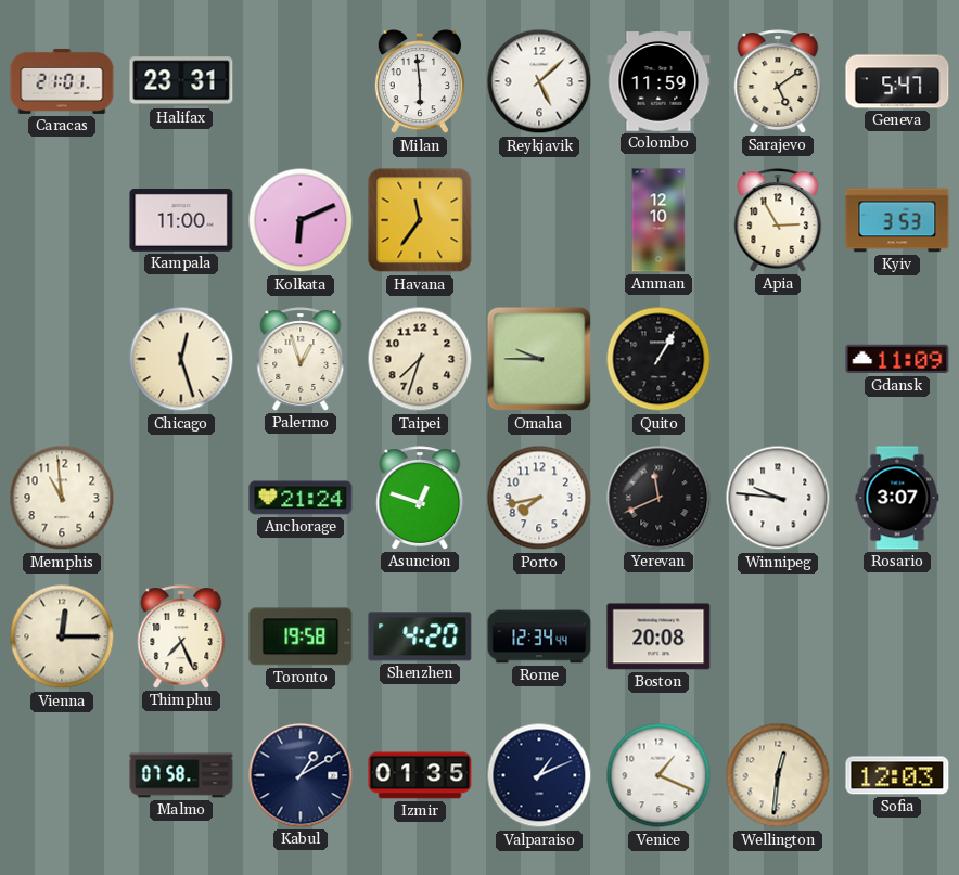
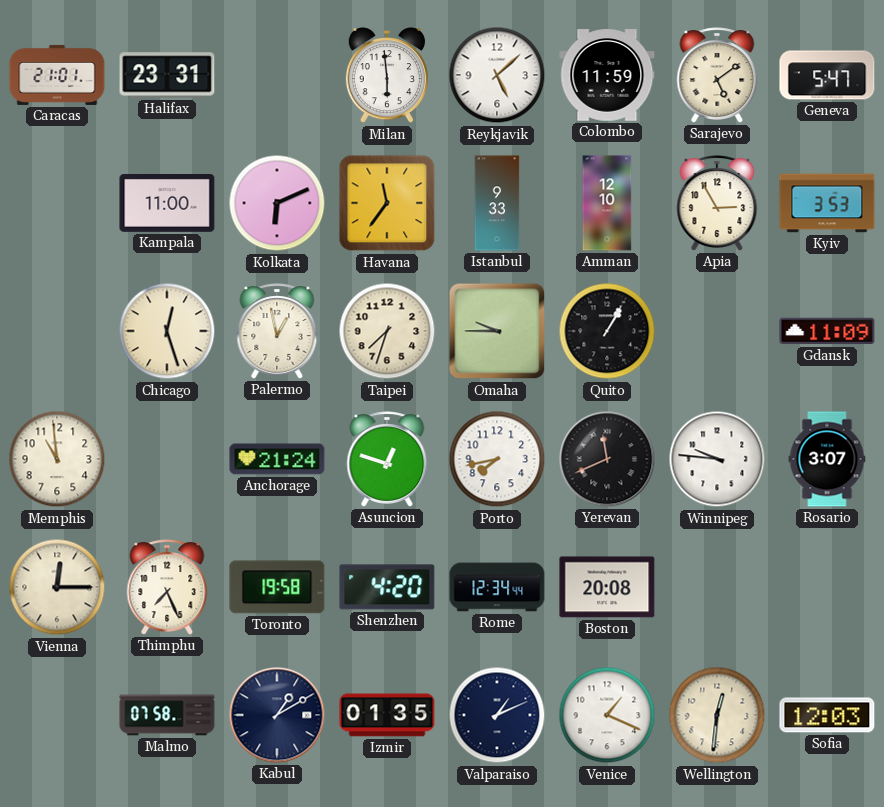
Istanbul: none -> 9:33 (497, 203)
Palermo: 12:57 -> 12:58 (277, 331)
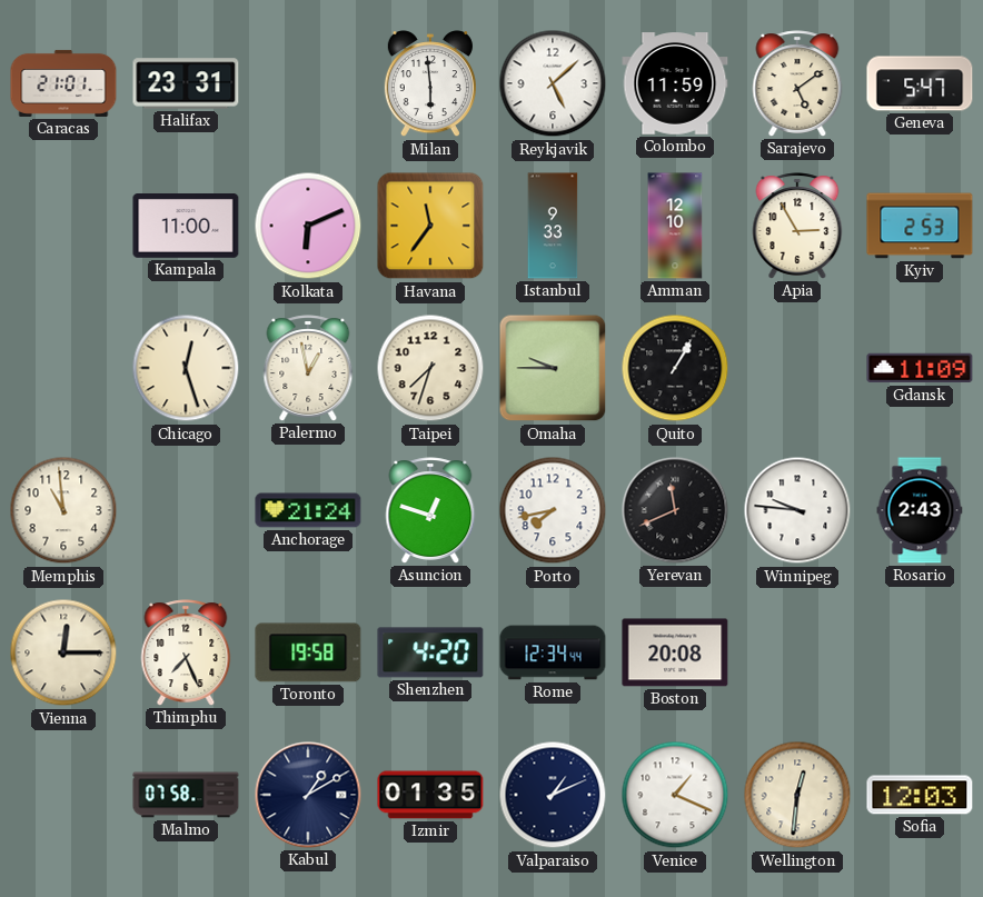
Kyiv: 3:53 -> 2:53 (920, 226)
Rosario: 3:07 -> 2:43 (920, 510)
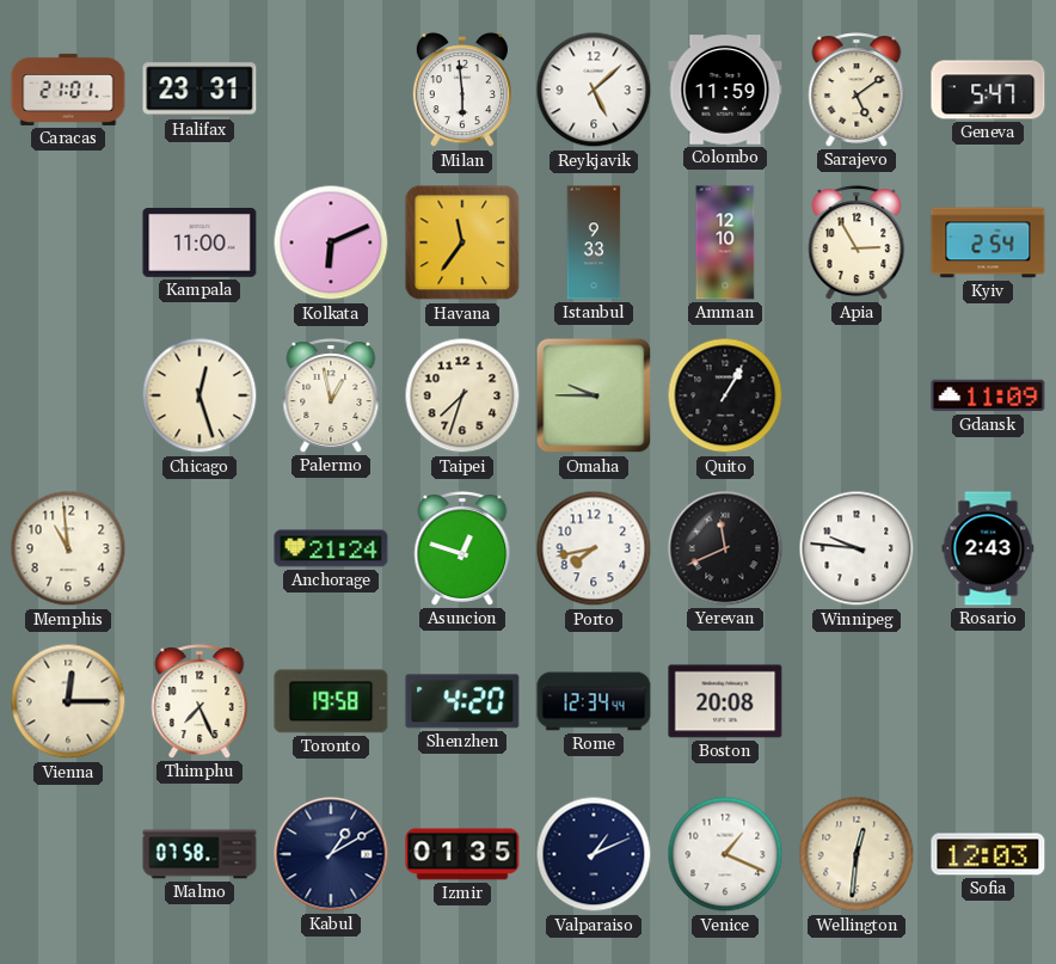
Kyiv: 2:53 -> 2:54 (988, 242)
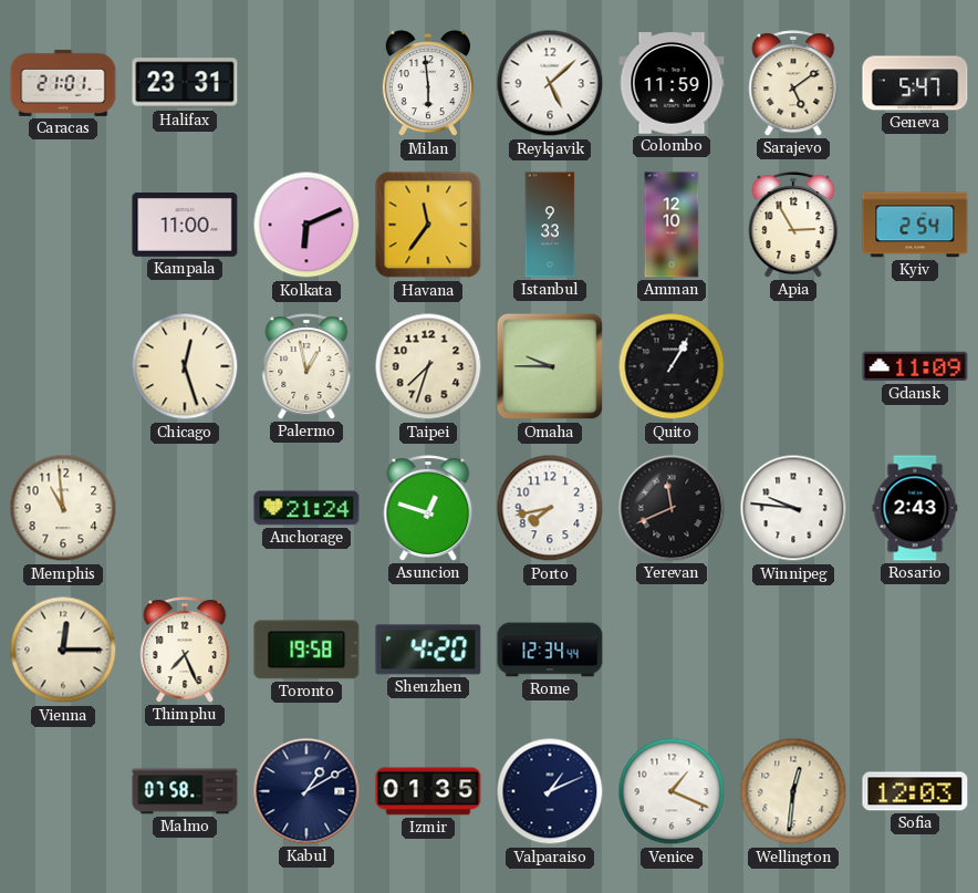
Boston: 20:08 -> none (725, 701)
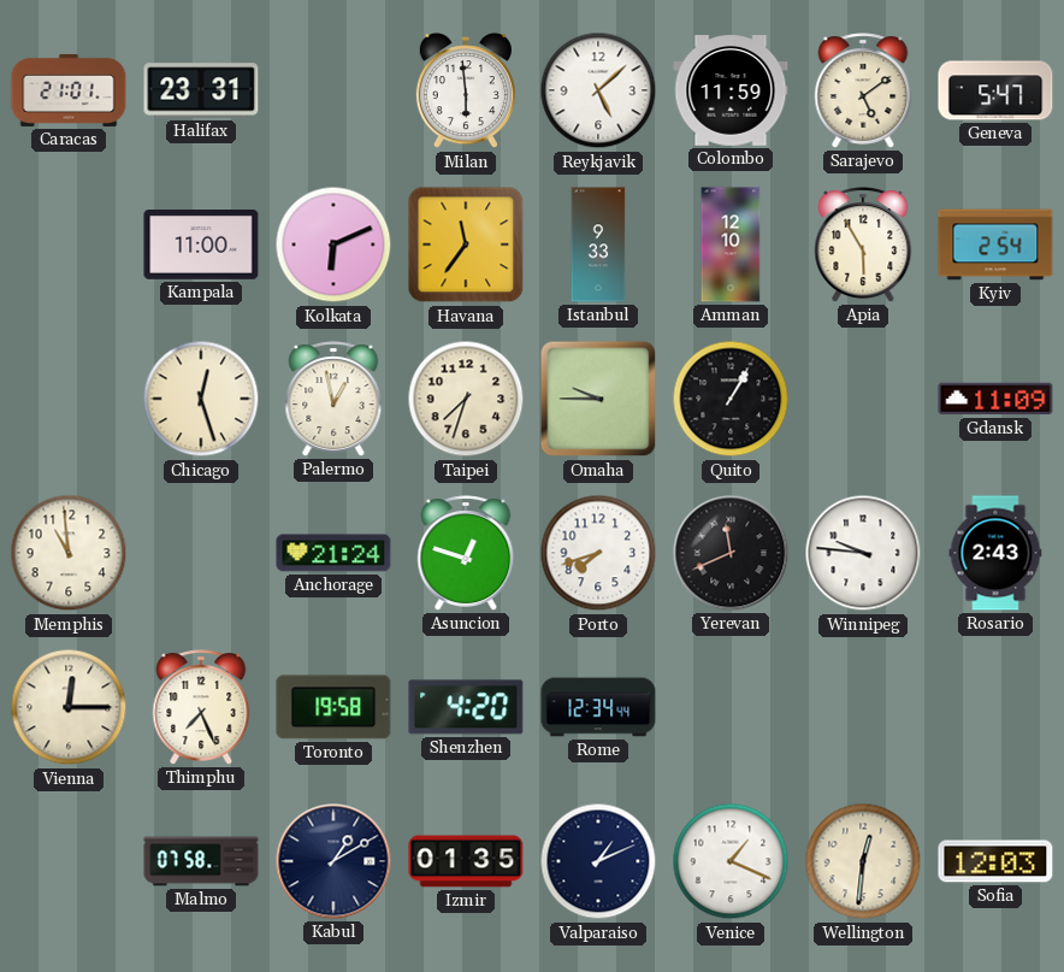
Apia: 2:55 -> 5:55 (863, 245)
Porto: 7:43 -> 7:42 (598, 553)
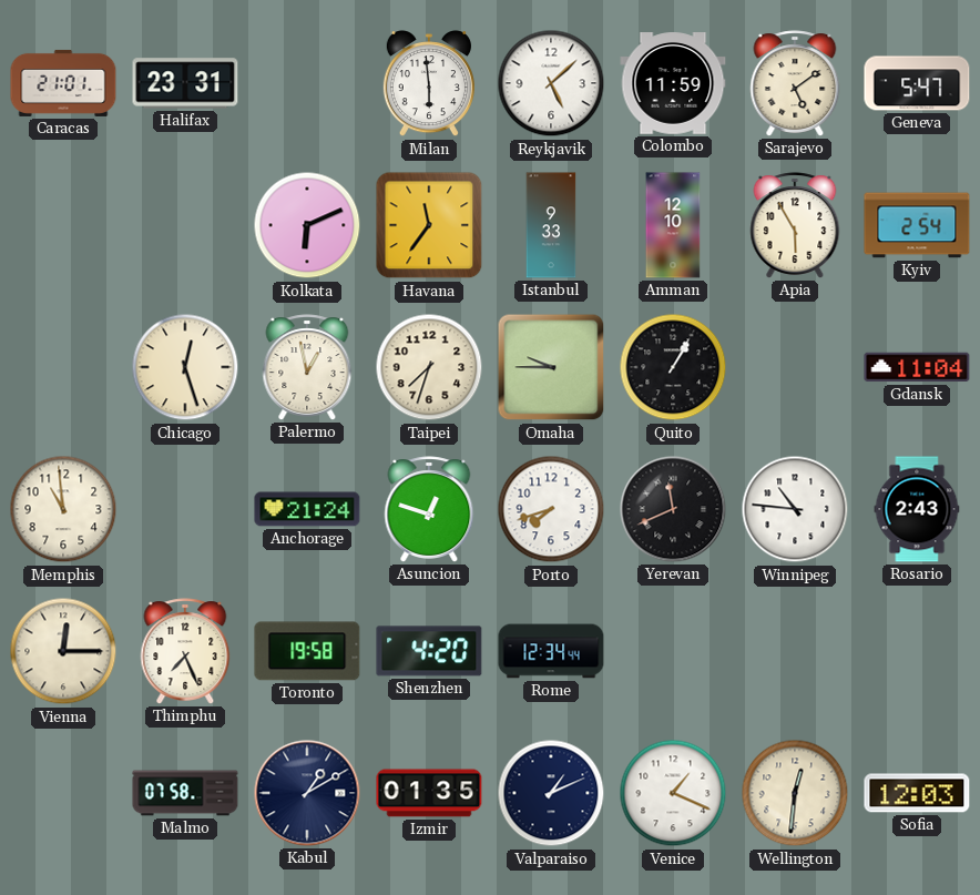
Kampala: 11:00 -> none (201, 246)
Gdansk: 11:09 -> 11:04 (917, 367)
Winnipeg: 9:46 -> 10:46 (795, 509)
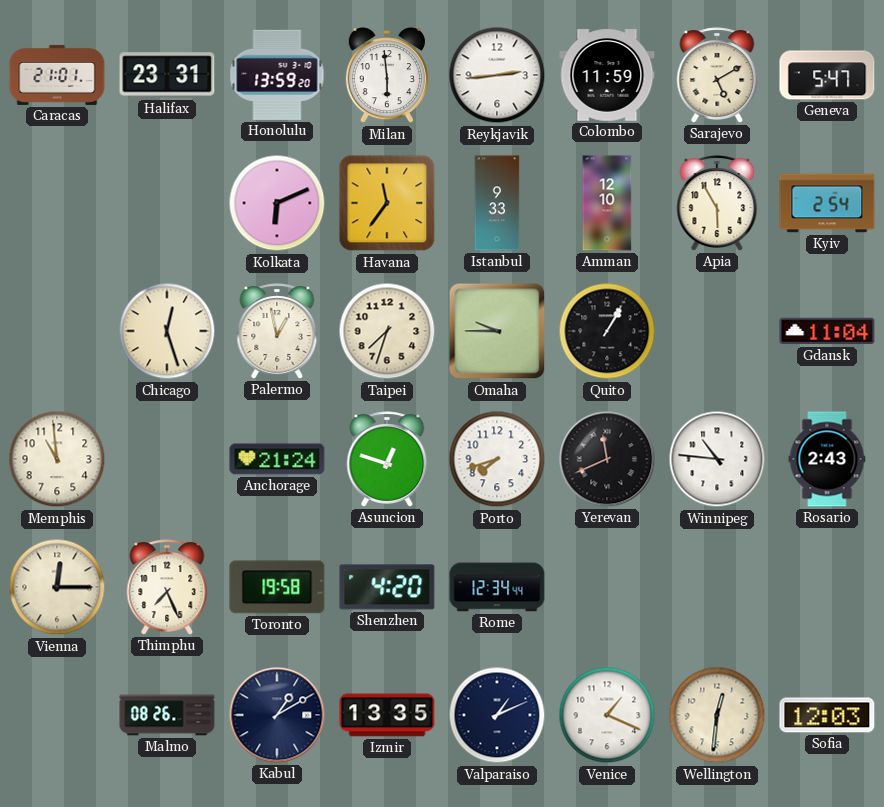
Honolulu: none -> 13:59 (277, 75)
Reykjavik: 5:08 -> 2:44 (497, 75)
Sarajevo: 5:09 -> 5:10 (717, 75)
Malmo: 07:58 -> 08:26 (167, 715)
Izmir: 01:35 -> 13:35 (387, 715)
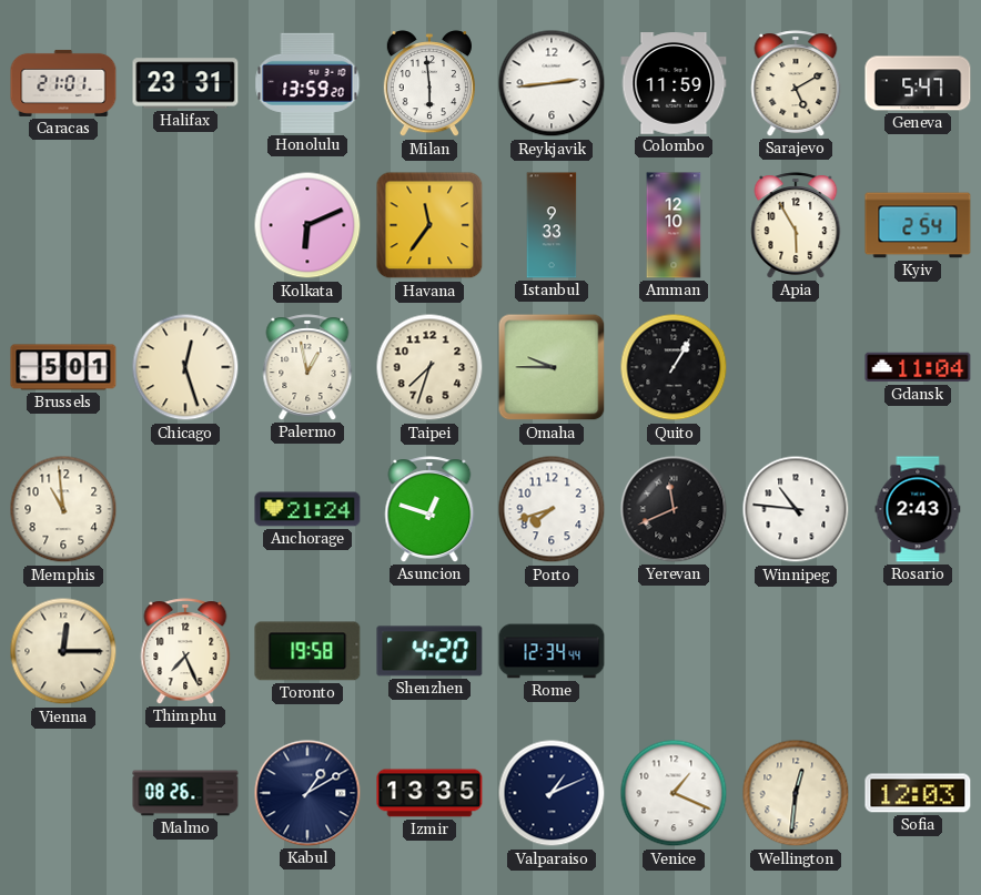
Brussels: none -> 5:01 (63, 367)
